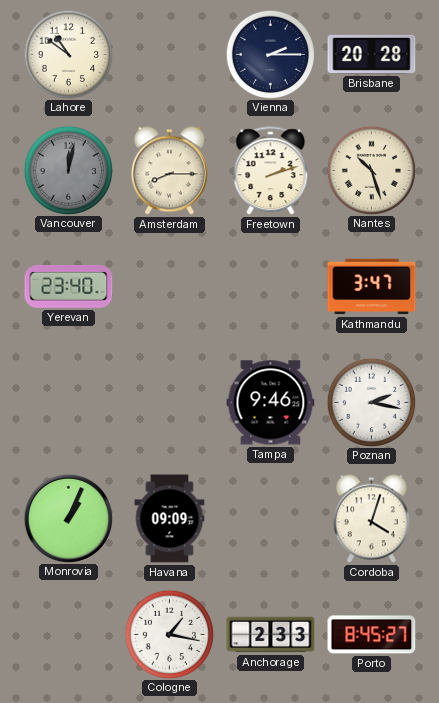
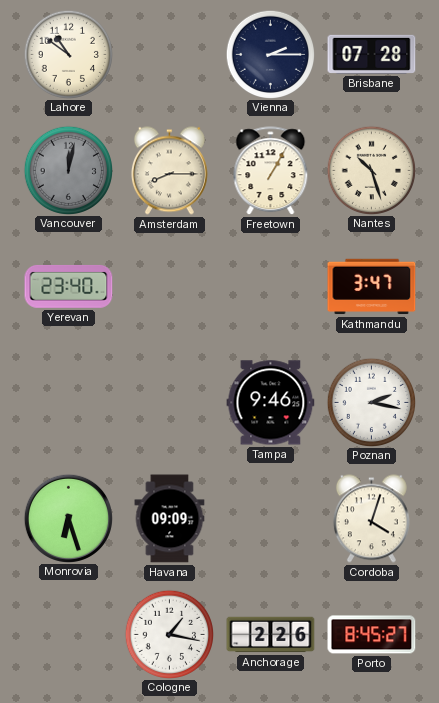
Brisbane: 20:28 -> 07:28 (372, 54)
Freetown: 2:12 -> 1:05 (271, 171)
Monrovia: 1:04 -> 6:27 (68, 518)
Anchorage: 2:33 -> 2:26 (271, 635)
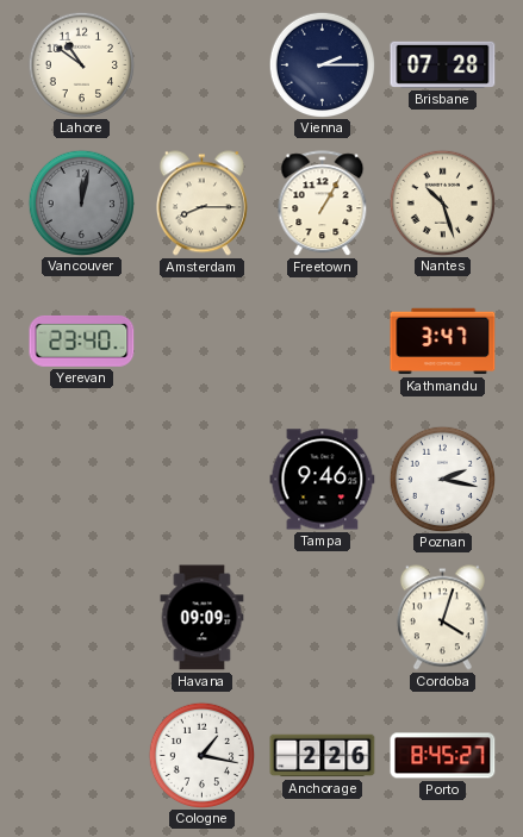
Monrovia: 6:27 -> none (68, 518)
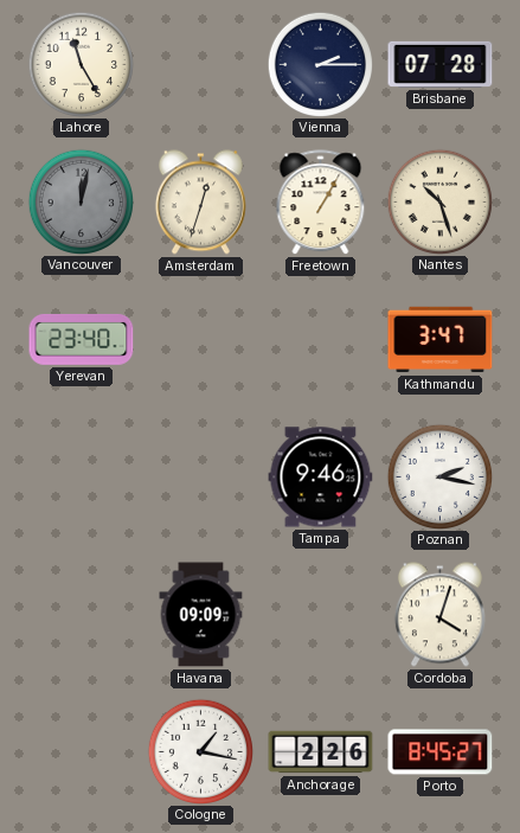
Lahore: 10:51 -> 11:25 (81, 64)
Amsterdam: 8:15 -> 12:33 (200, 203)
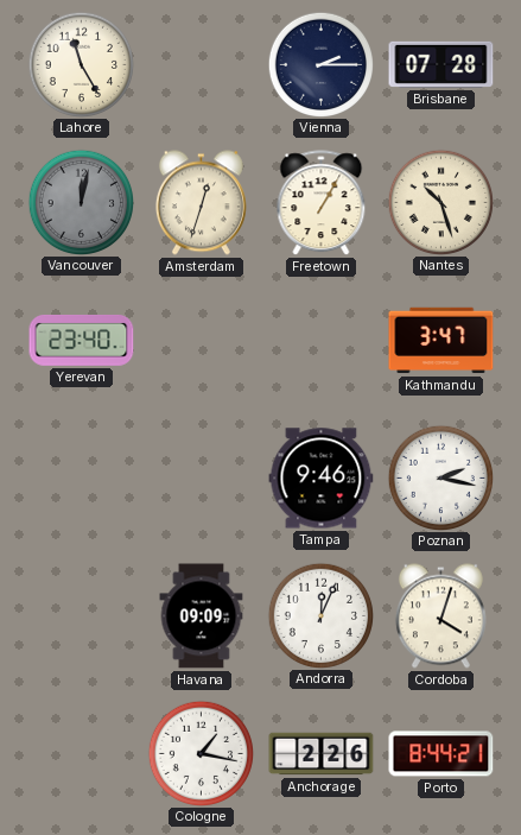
Andorra: none -> 12:04 (320, 615)
Porto: 8:45 -> 8:44 (441, 754)
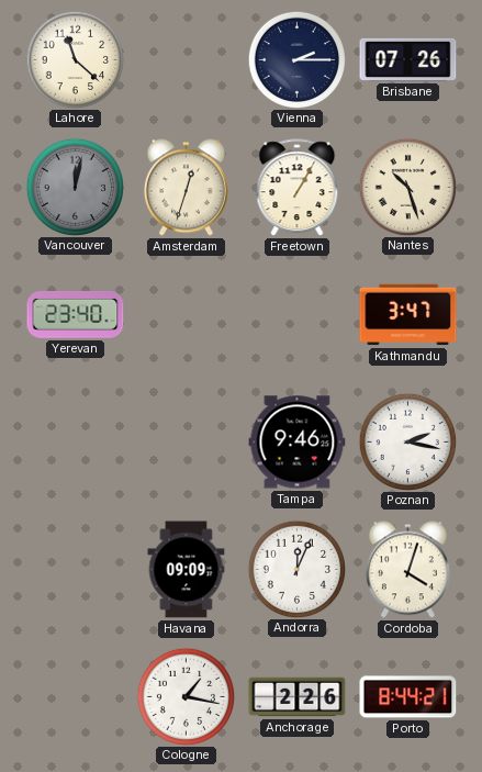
Lahore: 11:25 -> 11:22 (75, 59)
Brisbane: 07:28 -> 07:26 (408, 59)
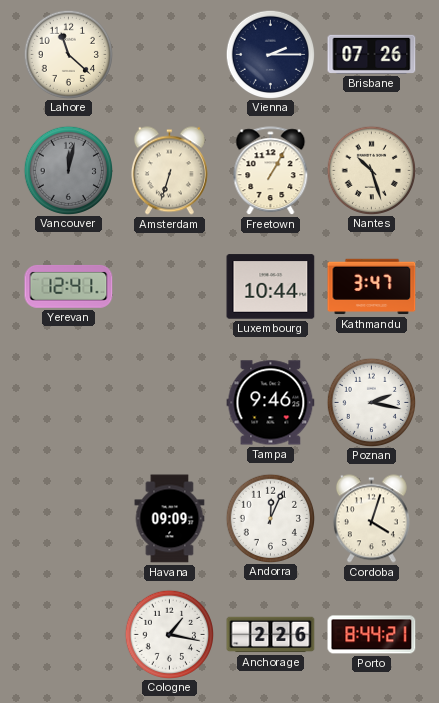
Amsterdam: 12:33 -> 6:33 (169, 171)
Yerevan: 23:40 -> 12:41 (69, 286)
Luxembourg: none -> 10:44 (271, 287)
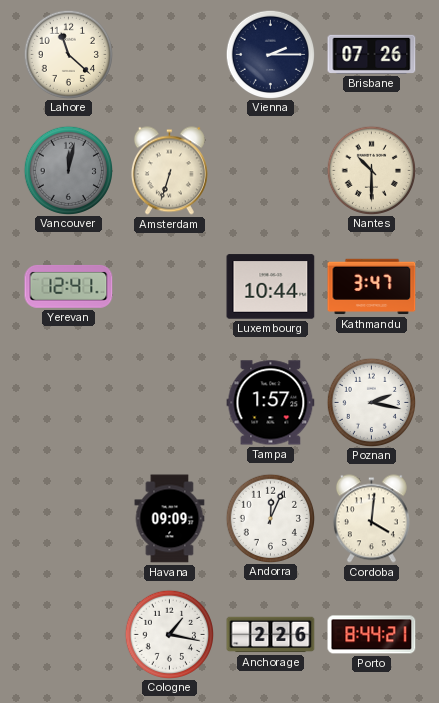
Freetown: 1:05 -> none (271, 171)
Nantes: 10:27 -> 10:30 (371, 170)
Tampa: 9:46 -> 1:57 (271, 403)
Cordoba: 4:03 -> 4:01 (371, 519)
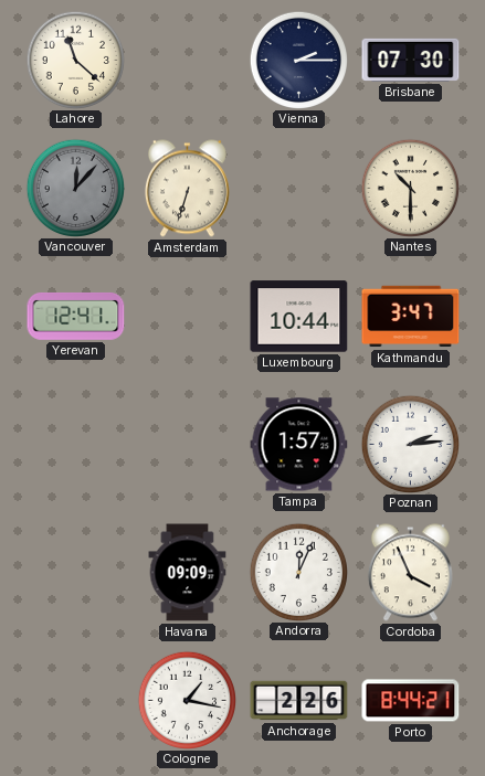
Brisbane: 07:26 -> 07:30 (411, 60)
Vancouver: 12:02 -> 12:07 (75, 188)
Poznan: 2:17 -> 2:14 (410, 444)
Cordoba: 4:01 -> 3:56 (410, 573)
